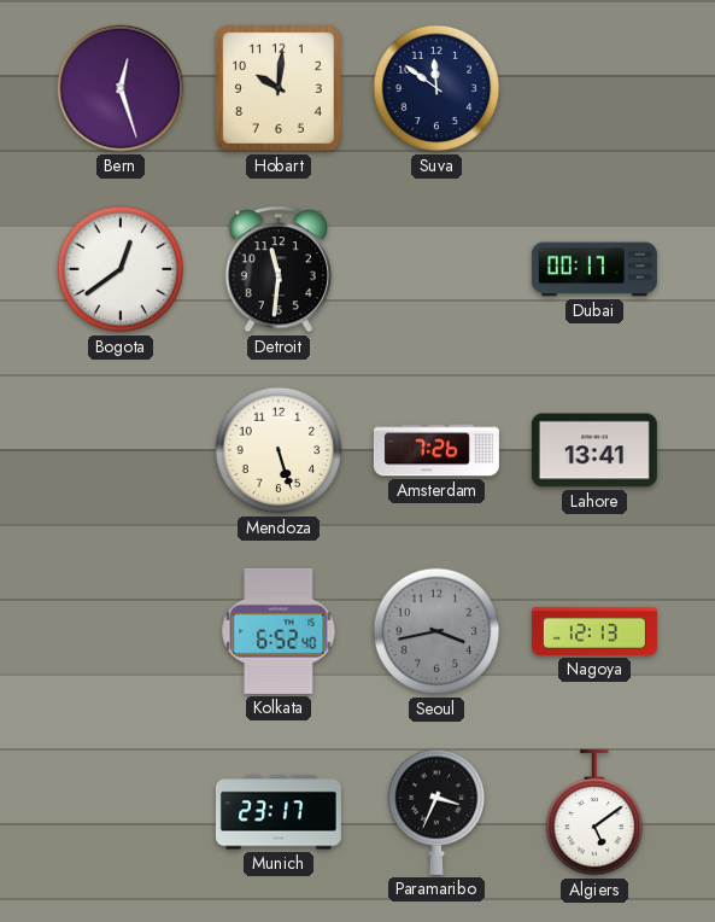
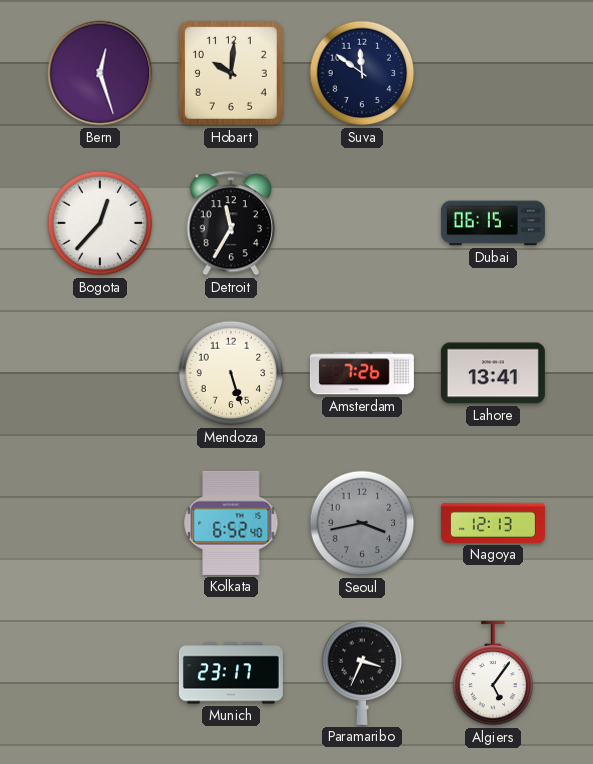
Bogota: 12:39 -> 12:37 (100, 223)
Detroit: 11:31 -> 11:35 (230, 223)
Dubai: 00:17 -> 06:15 (493, 223)
Algiers: 5:09 -> 5:06 (493, 673)
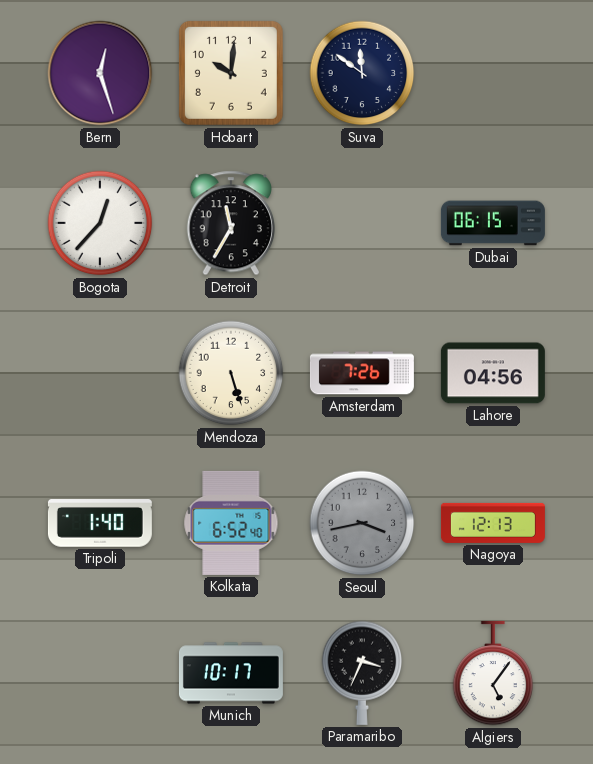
Lahore: 13:41 -> 04:56 (493, 373)
Tripoli: none -> 1:40 (100, 523)
Munich: 23:17 -> 10:17 (231, 673)
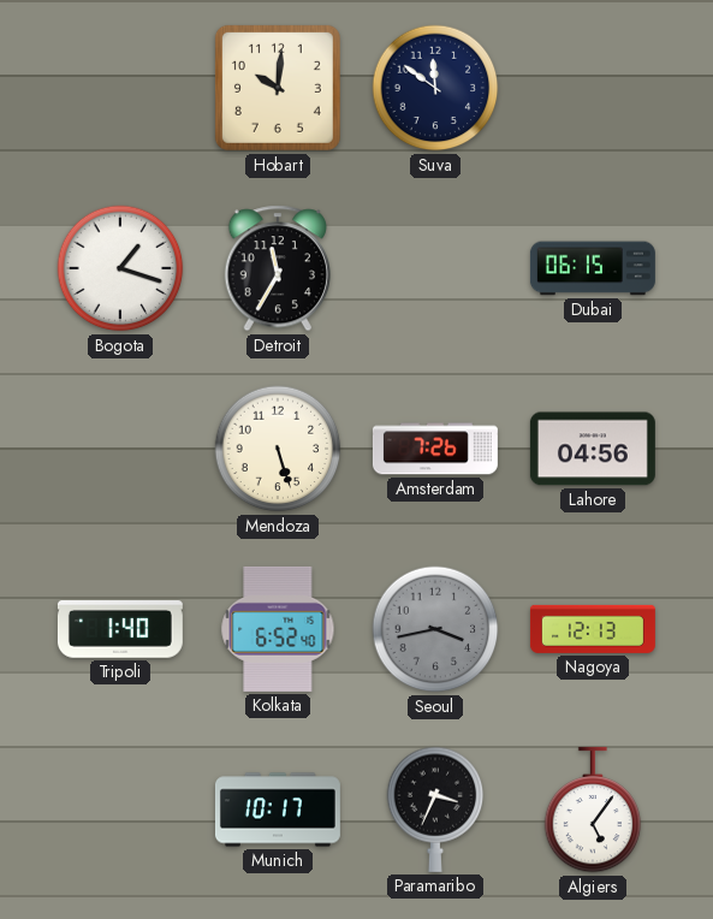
Bern: 12:27 -> none (100, 73)
Bogota: 12:37 -> 1:18 (120, 268)
